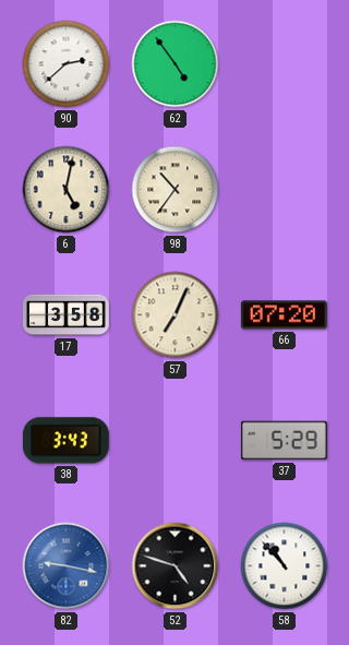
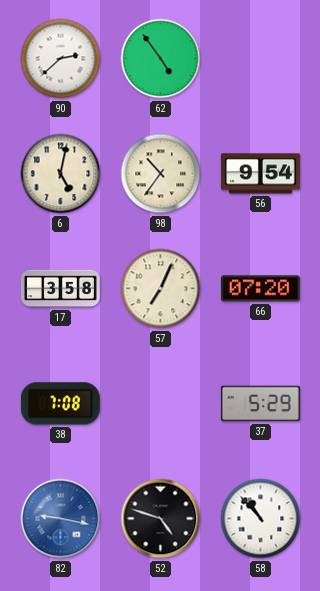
56: none -> 9:54 (260, 174)
38: 3:43 -> 7:08 (60, 404)
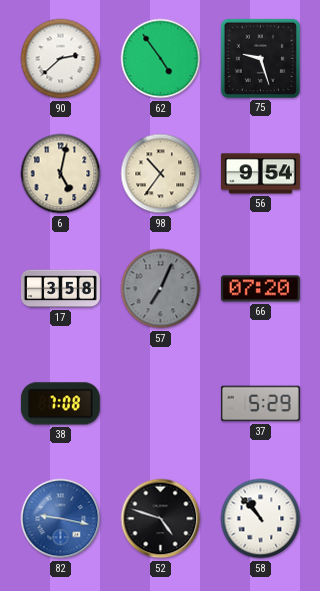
75: none -> 9:27 (260, 58)
57 dial: cream -> grey (161, 289)
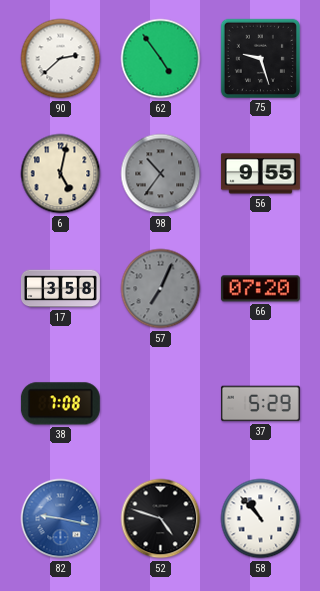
98 dial: cream -> grey (161, 174)
56: 9:54 -> 9:55 (260, 174)
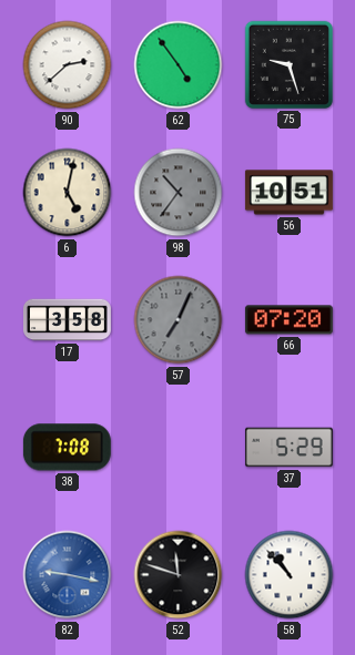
56: 9:55 -> 10:51 (288, 193)
52: 4:48 -> 11:48 (179, 575)
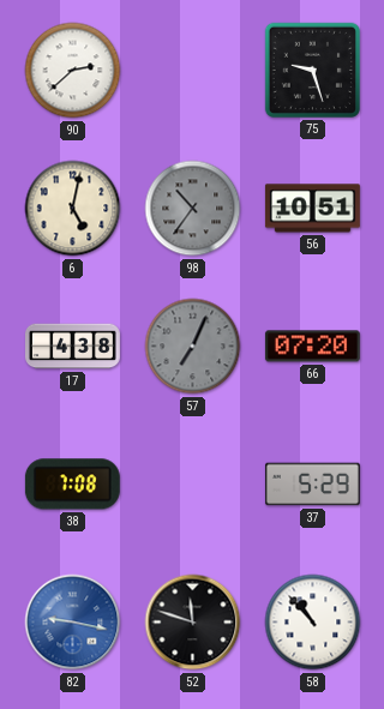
62: 4:54 -> none (179, 65)
17: 3:58 -> 4:38 (72, 347)
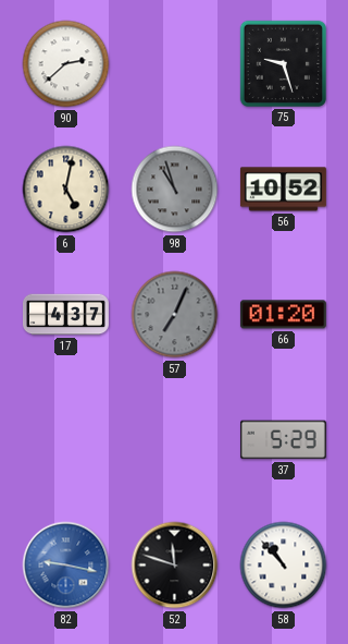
98: 10:36 -> 10:57 (175, 190)
56: 10:51 -> 10:52 (283, 190)
17: 4:38 -> 4:37 (65, 315)
66: 07:20 -> 01:20 (283, 315)
38: 7:08 -> none (72, 485)
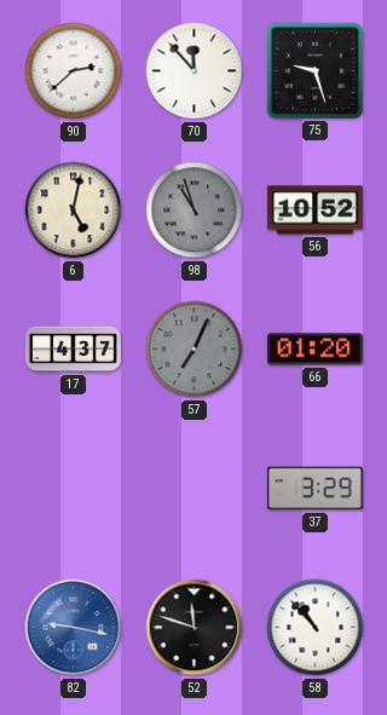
70: none -> 11:53 (195, 71)
37: 5:29 -> 3:29 (314, 489)
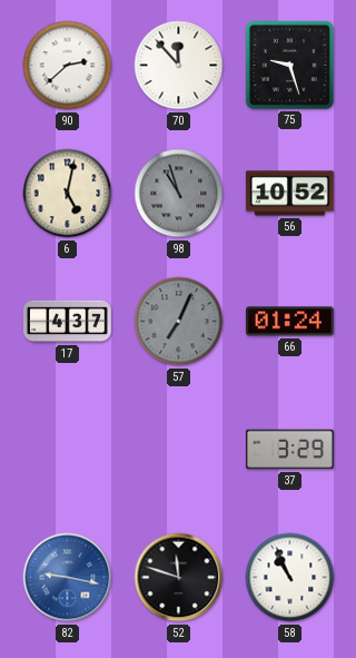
66: 01:20 -> 01:24 (289, 322)
58: 10:53 -> 10:56 (290, 578)
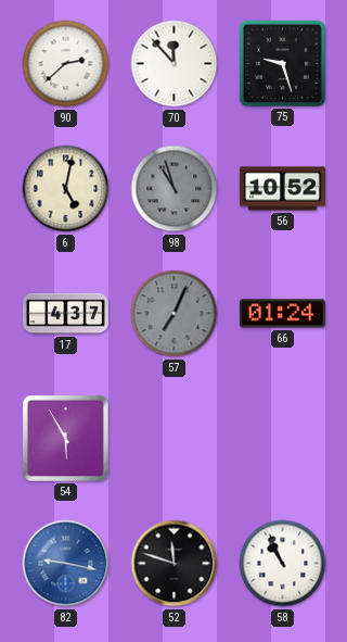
54: none -> 5:55 (65, 438)
37: 3:29 -> none (289, 450)
